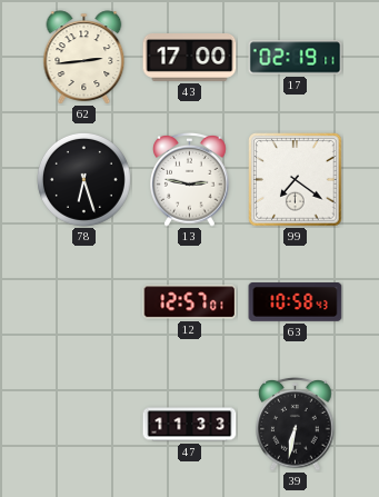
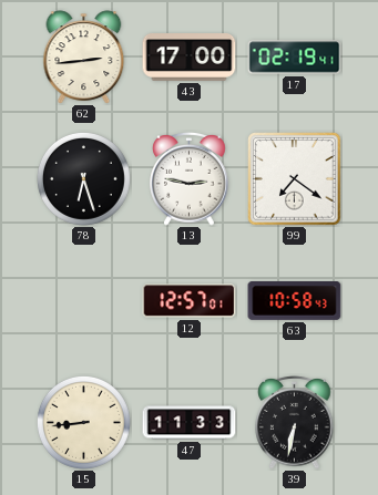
17: 02:19:11 -> 02:19:41 (295, 58)
15: none -> 8:44 (83, 422)
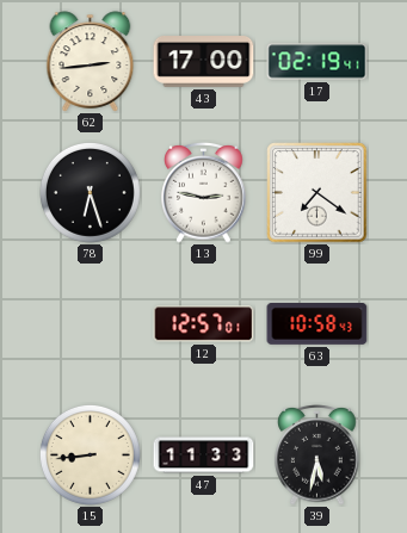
39: 6:32 -> 5:32 (317, 454)
